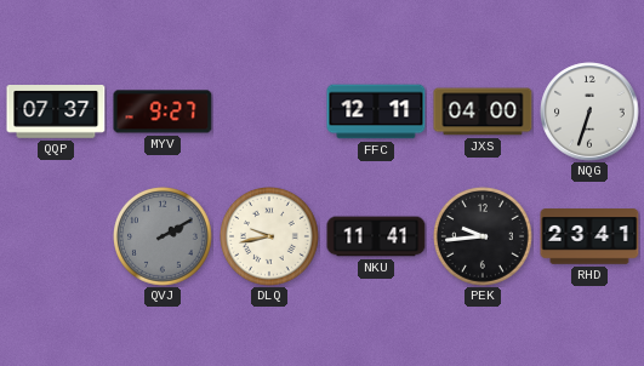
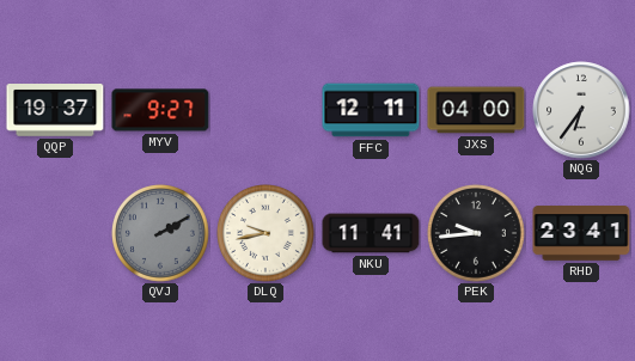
QQP: 07:37 -> 19:37 (55, 111)
NQG: 6:33 -> 6:36 (581, 110)
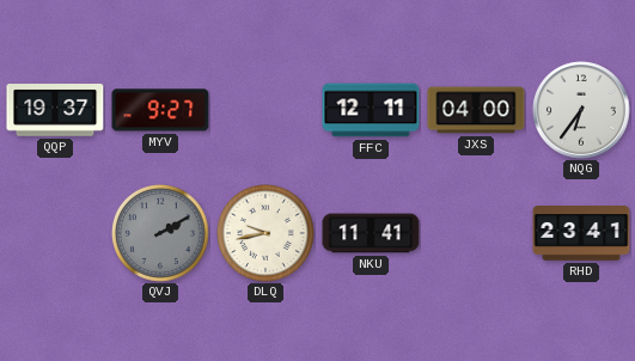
PEK: 9:44 -> none (477, 234)
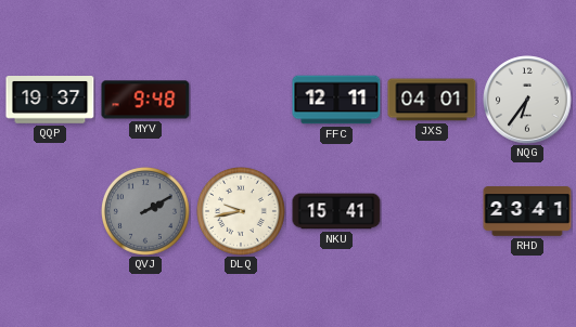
MYV: 9:27 -> 9:48 (145, 100)
JXS: 04:00 -> 04:01 (432, 100)
NKU: 11:41 -> 15:41 (336, 211)
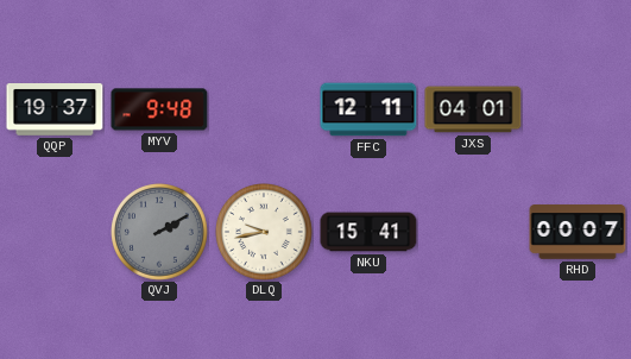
NQG: 6:36 -> none (527, 100)
RHD: 23:41 -> 00:07 (578, 232)
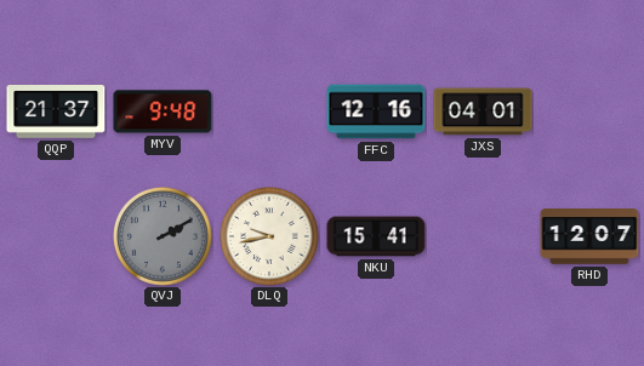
QQP: 19:37 -> 21:37 (56, 113)
FFC: 12:11 -> 12:16 (376, 111)
RHD: 00:07 -> 12:07 (589, 236)
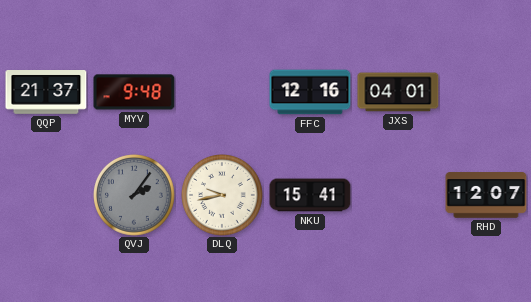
QVJ: 2:10 -> 2:06 (135, 196)
